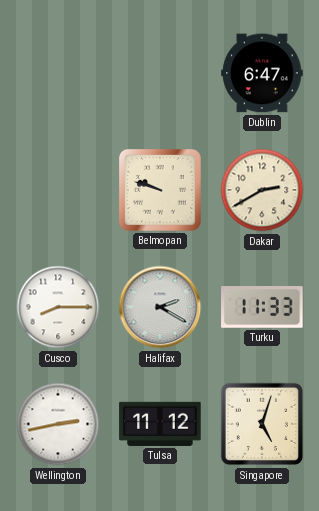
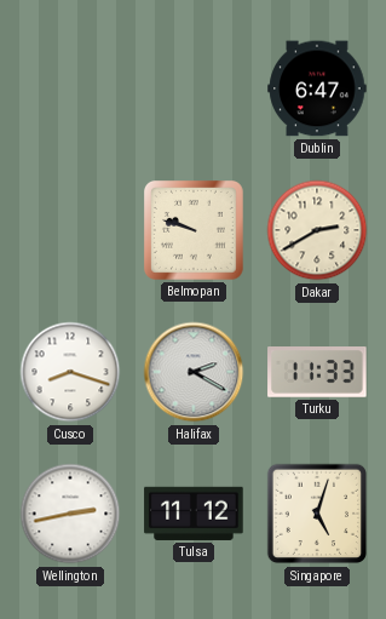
Cusco: 8:15 -> 8:18 (70, 372)
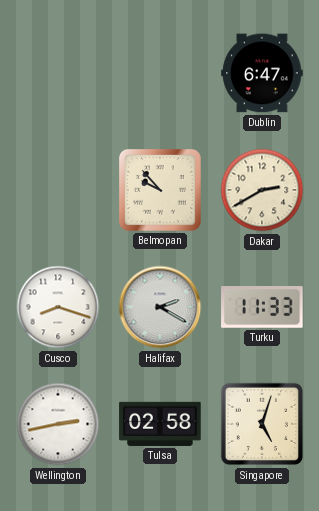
Belmopan: 9:48 -> 9:53 (161, 191)
Tulsa: 11:12 -> 02:58 (160, 424)
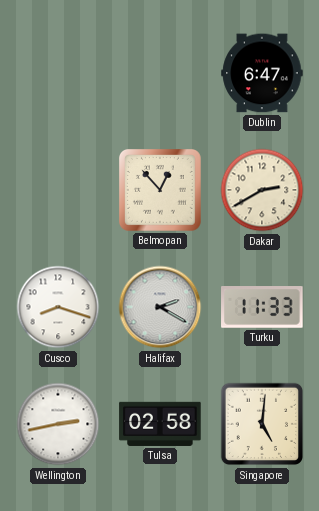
Belmopan: 9:53 -> 12:53 (161, 191)
Singapore: 5:03 -> 5:01 (262, 424)
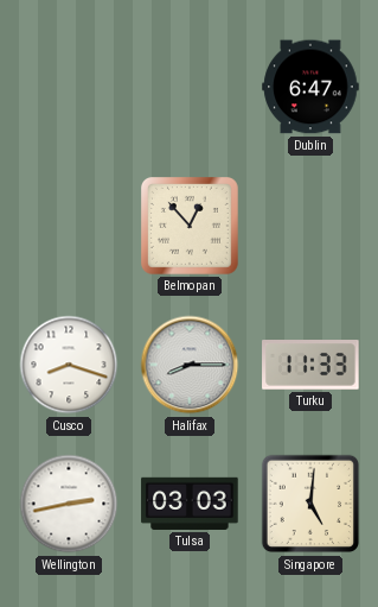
Dakar: 2:40 -> none (262, 190)
Halifax: 2:20 -> 8:15 (190, 365)
Tulsa: 02:58 -> 03:03 (190, 504)
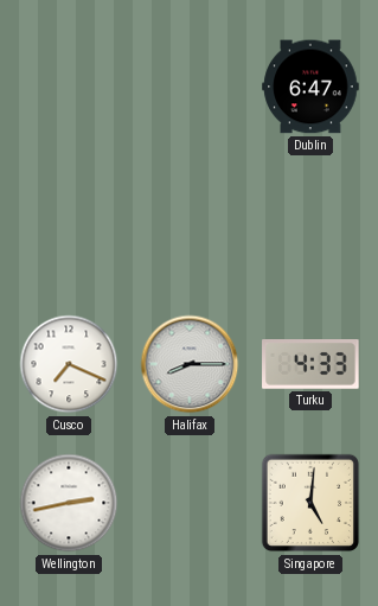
Belmopan: 12:53 -> none (191, 227)
Cusco: 8:18 -> 7:19 (69, 364)
Turku: 11:33 -> 4:33 (310, 365)
Tulsa: 03:03 -> none (190, 504)
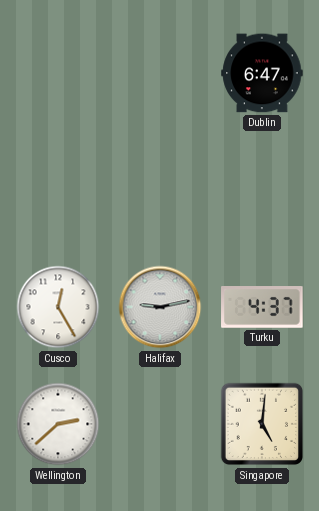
Cusco: 7:19 -> 12:25 (58, 307)
Halifax: 8:15 -> 9:13 (160, 307)
Turku: 4:33 -> 4:37 (262, 308)
Wellington: 2:43 -> 2:38 (58, 424)
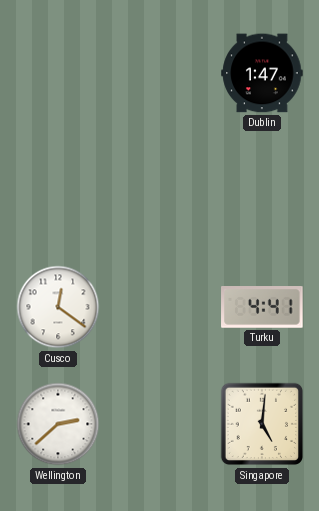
Dublin: 6:47 -> 1:47 (262, 73)
Cusco: 12:25 -> 12:21 (58, 307)
Halifax: 9:13 -> none (160, 307)
Turku: 4:37 -> 4:41 (262, 308)
